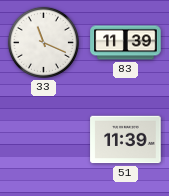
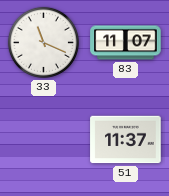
83: 11:39 -> 11:07 (126, 43)
51: 11:39 -> 11:37 (126, 140)
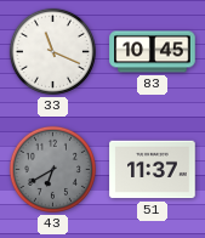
83: 11:07 -> 10:45 (153, 52)
43: none -> 6:40 (52, 169)
